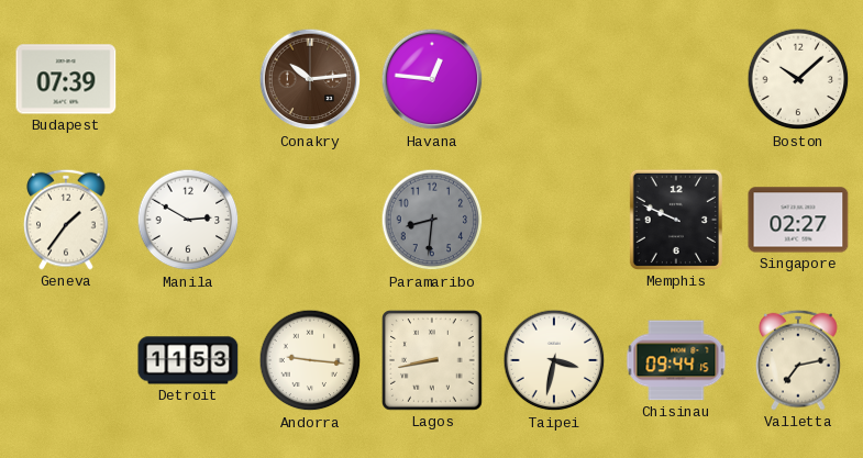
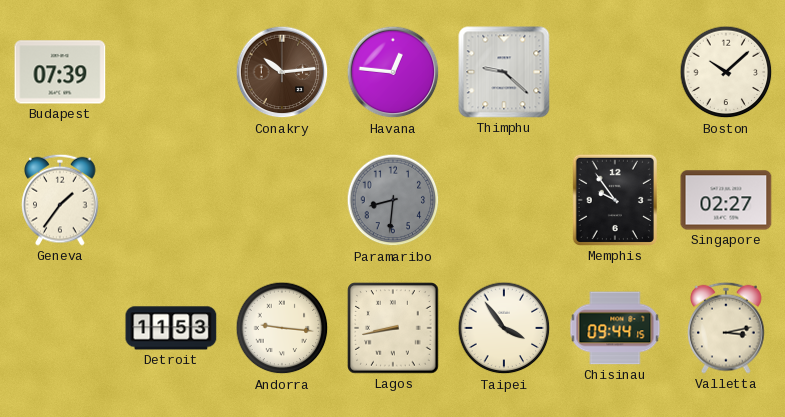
Thimphu: none -> 9:22 (504, 72)
Manila: 2:50 -> none (188, 220)
Memphis: 9:49 -> 9:54 (615, 200)
Taipei: 3:32 -> 3:54 (504, 328)
Valletta: 7:13 -> 3:13 (726, 328)
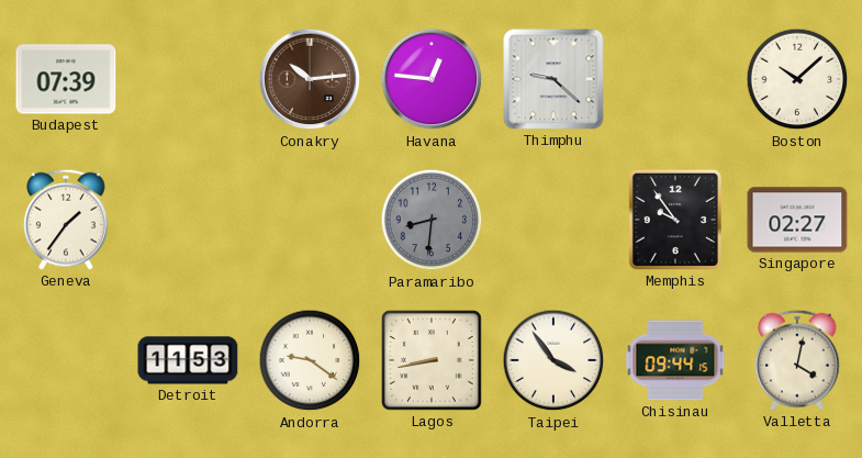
Andorra: 9:16 -> 9:21 (310, 360)
Valletta: 3:13 -> 4:02 (797, 360)
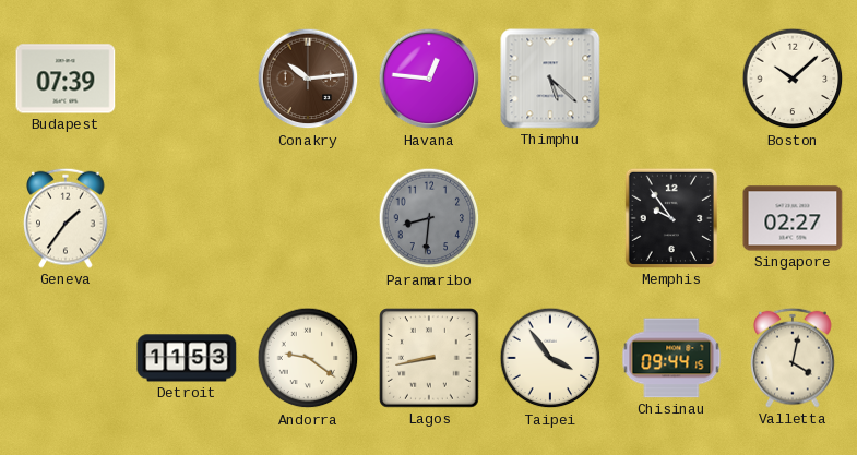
Thimphu: 9:22 -> 5:22 (550, 79)
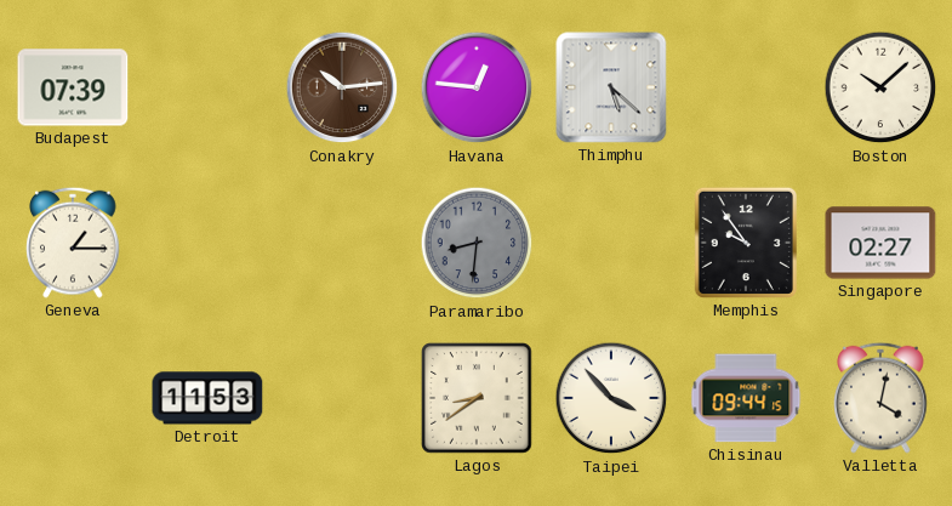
Geneva: 1:36 -> 1:15 (73, 243)
Andorra: 9:21 -> none (308, 358)
Lagos: 8:43 -> 8:39 (477, 398)
Taipei: 3:54 -> 3:53 (611, 398)
